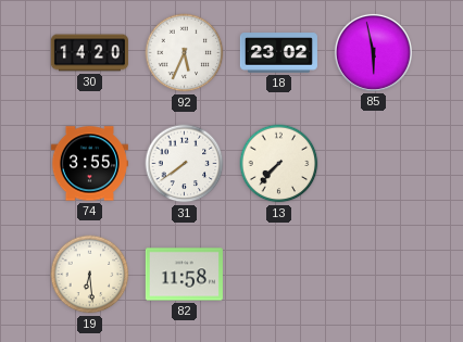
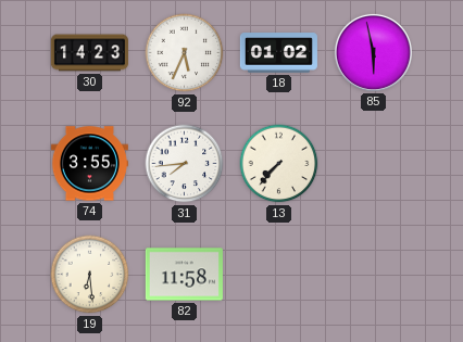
30: 14:20 -> 14:23 (89, 53)
18: 23:02 -> 01:02 (278, 53)
31: 7:39 -> 7:44 (185, 164)
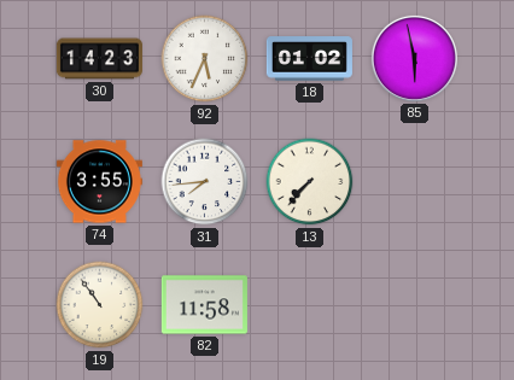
19: 6:29 -> 10:54 (100, 305)
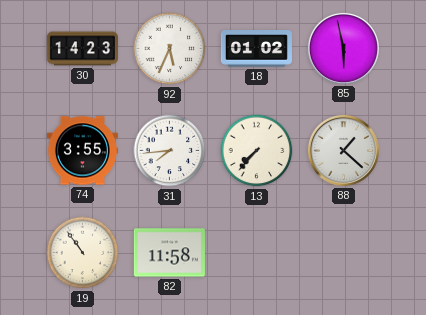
88: none -> 1:22 (343, 150)
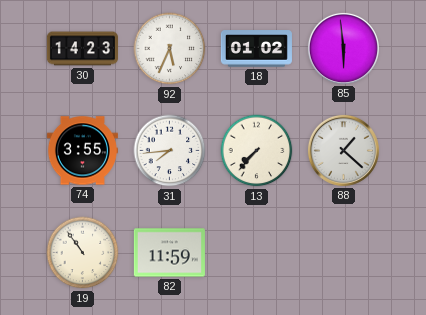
85: 5:58 -> 5:59 (343, 48)
82: 11:58 -> 11:59 (169, 253)
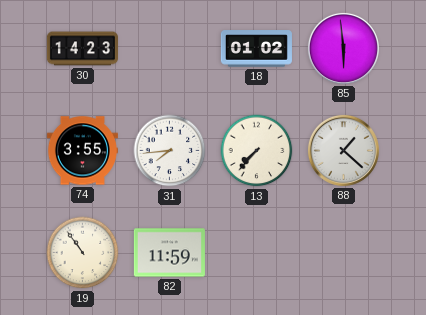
92: 5:34 -> none (170, 49)
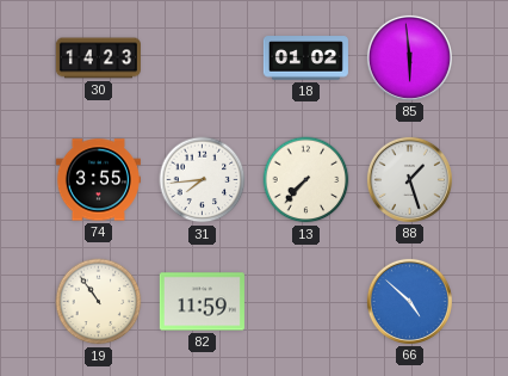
88: 1:22 -> 1:27 (409, 179)
66: none -> 4:52 (409, 301)
